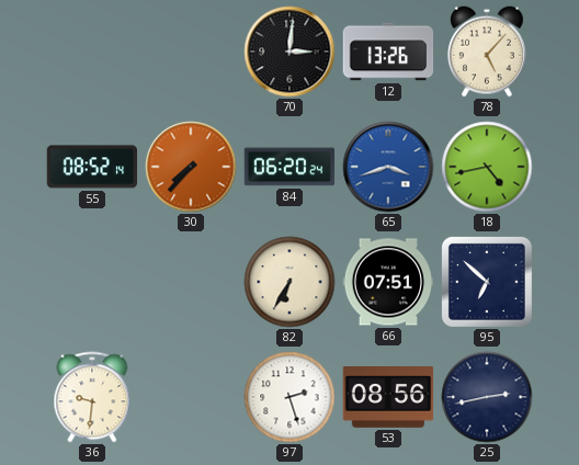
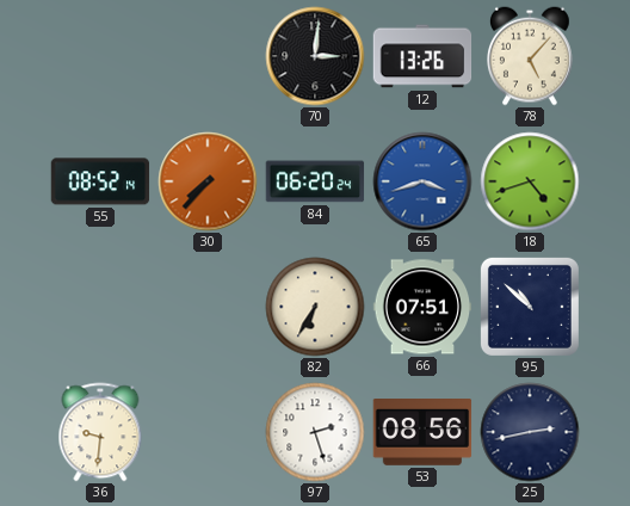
18: 4:43 -> 4:42 (530, 181)
95: 6:52 -> 10:52 (530, 307)
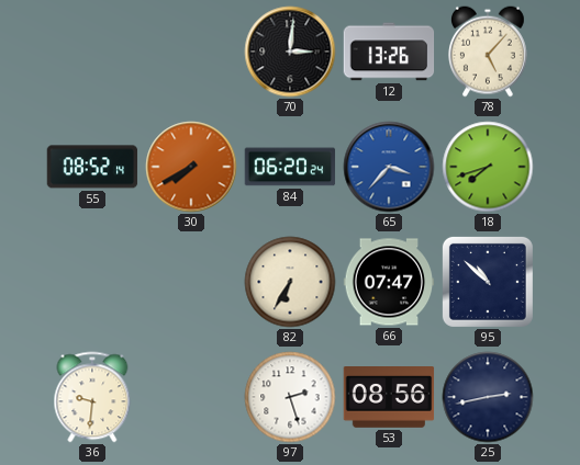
30: 7:37 -> 7:40 (191, 167)
65: 3:42 -> 3:37 (389, 167)
18: 4:42 -> 7:42 (488, 167)
66: 07:51 -> 07:47 (389, 282)
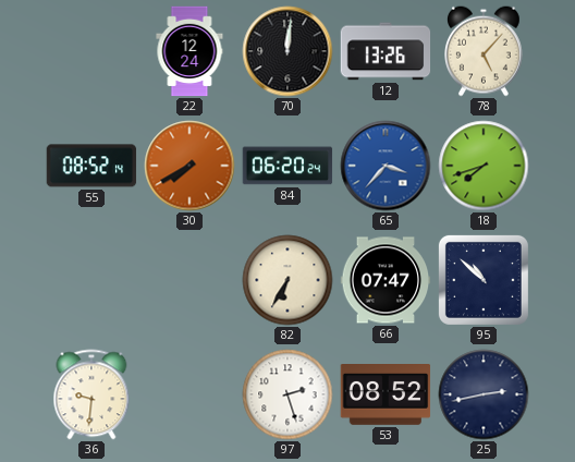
22: none -> 12:24 (189, 51)
70: 3:01 -> 12:01 (287, 51)
53: 08:56 -> 08:52 (386, 396)
